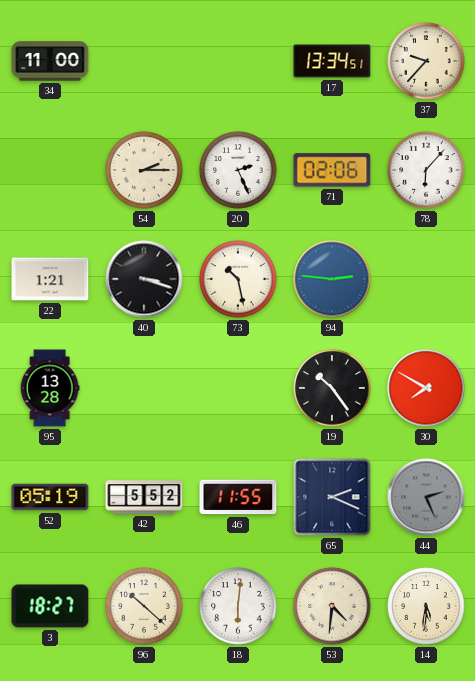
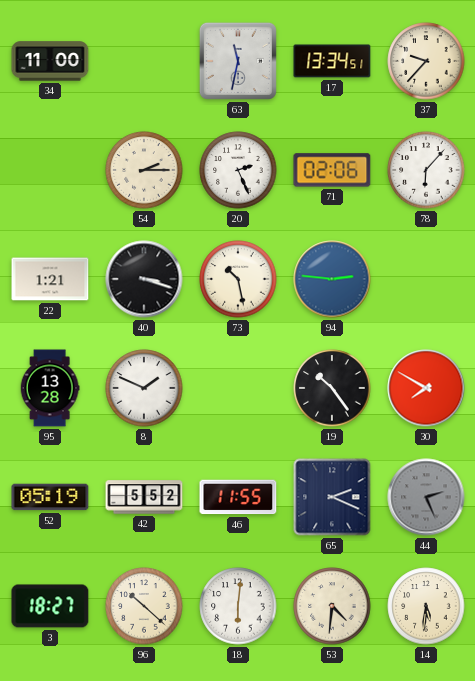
63: none -> 11:32 (238, 61)
8: none -> 1:49 (144, 388)
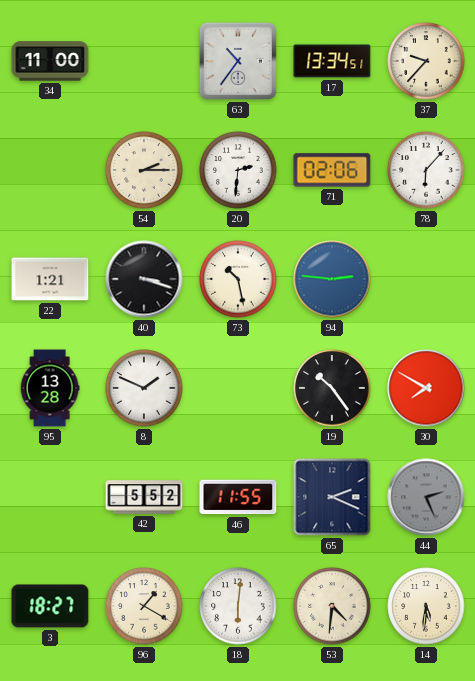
63: 11:32 -> 10:36 (238, 61)
20: 2:26 -> 2:31 (238, 170)
52: 05:19 -> none (50, 497)
96: 10:22 -> 1:20 (144, 606)
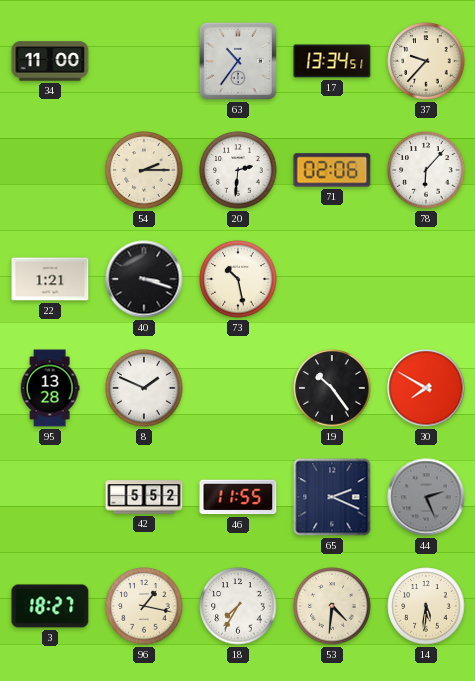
94: 2:46 -> none (332, 279)
96: 1:20 -> 1:17 (144, 606)
18: 6:01 -> 7:35 (238, 606)
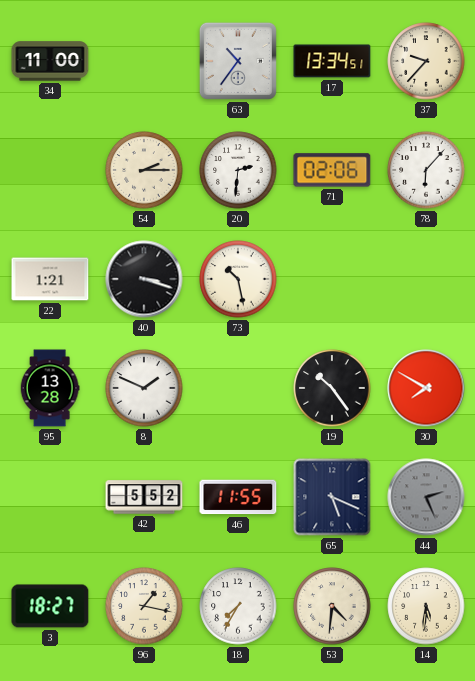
65: 2:19 -> 5:19 (332, 497)
